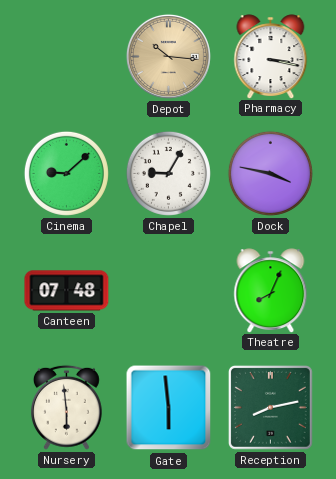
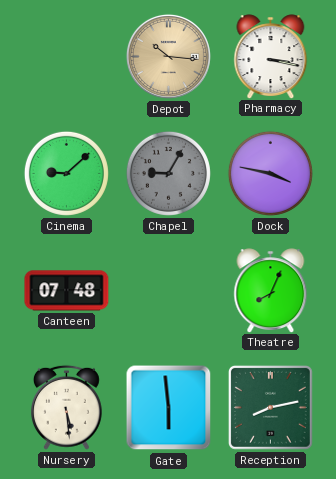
Chapel dial: white -> grey (168, 173)
Nursery: 5:59 -> 5:29 (66, 407)
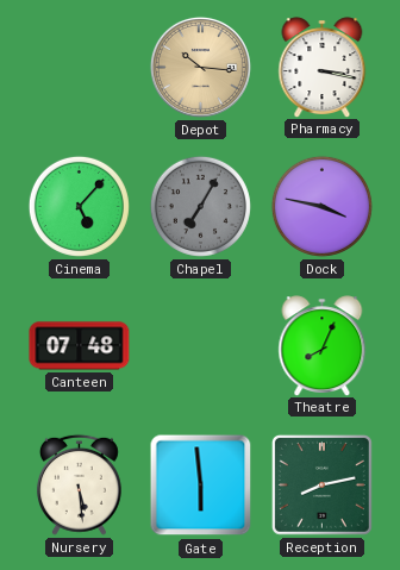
Cinema: 9:08 -> 5:07 (79, 206)
Chapel: 9:05 -> 7:05 (200, 206)
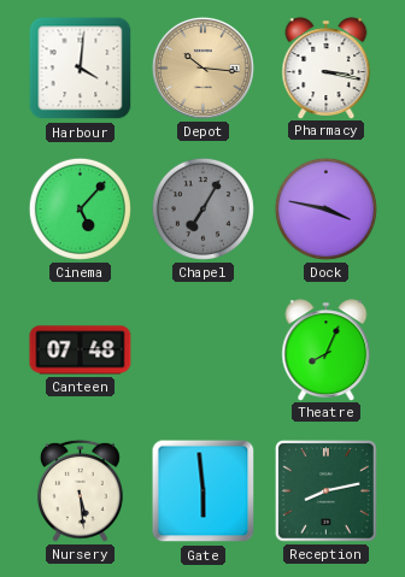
Harbour: none -> 4:01 (81, 69)
